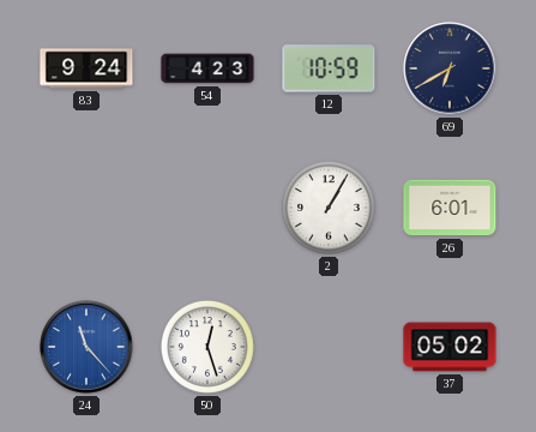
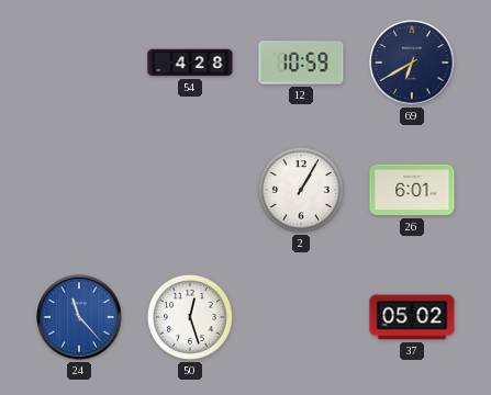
83: 9:24 -> none (86, 68)
54: 4:23 -> 4:28 (190, 63)
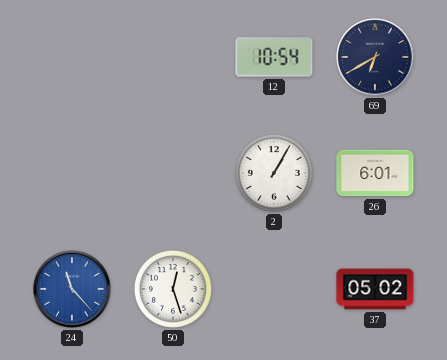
54: 4:28 -> none (190, 63)
12: 10:59 -> 10:54 (274, 57)
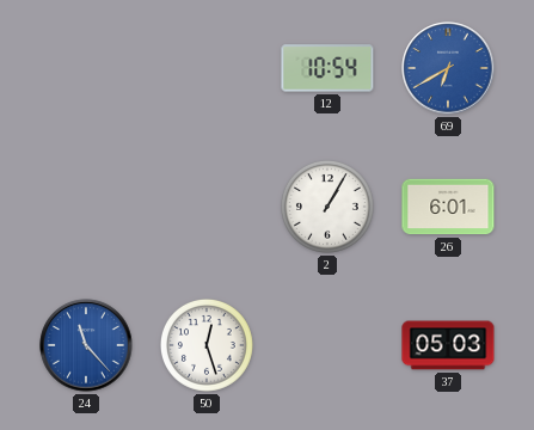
69 dial: navy -> blue (448, 68)
37: 05:02 -> 05:03 (448, 345)
